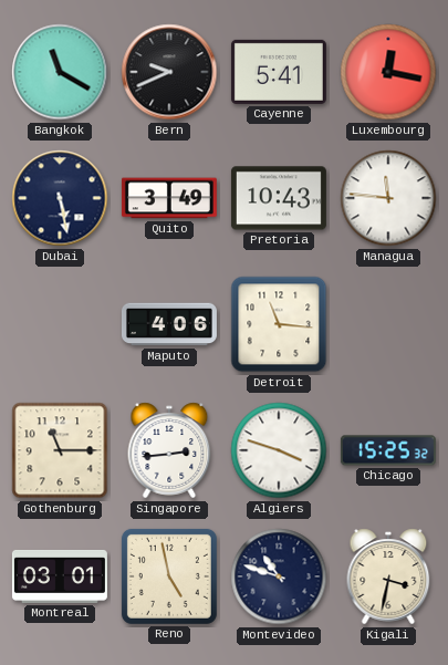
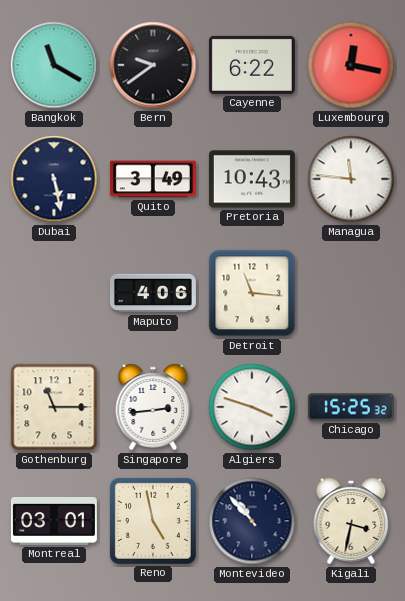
Bern: 9:41 -> 9:39 (153, 65)
Cayenne: 5:41 -> 6:22 (252, 65)
Montevideo: 10:48 -> 10:53 (252, 521)
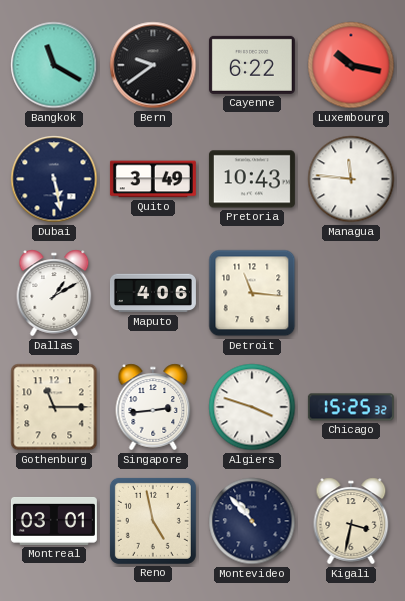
Luxembourg: 12:17 -> 10:17 (351, 65)
Dallas: none -> 1:10 (54, 293)
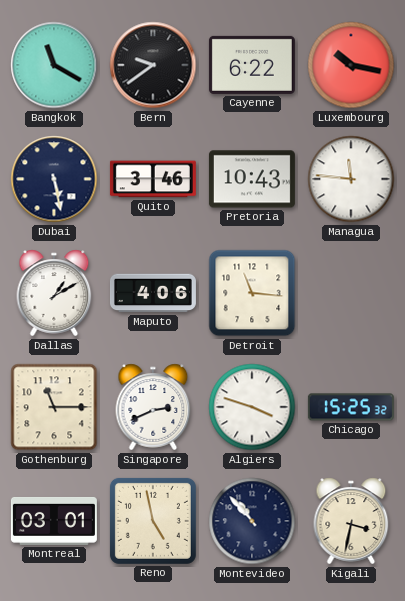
Quito: 3:49 -> 3:46 (153, 179)
Singapore: 2:44 -> 2:41 (153, 407)
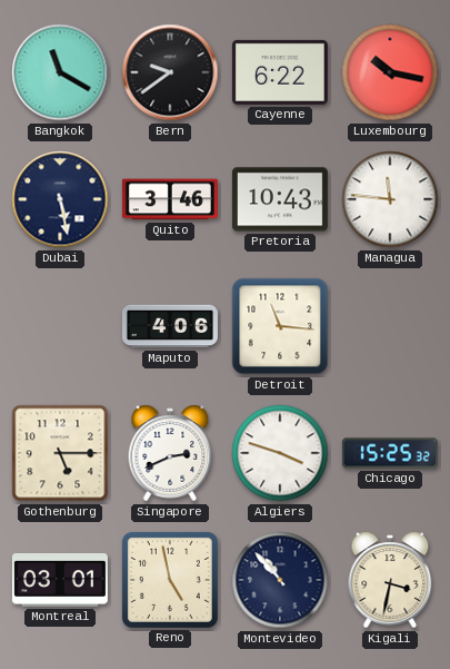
Dallas: 1:10 -> none (54, 293)
Gothenburg: 11:15 -> 5:15 (60, 453)
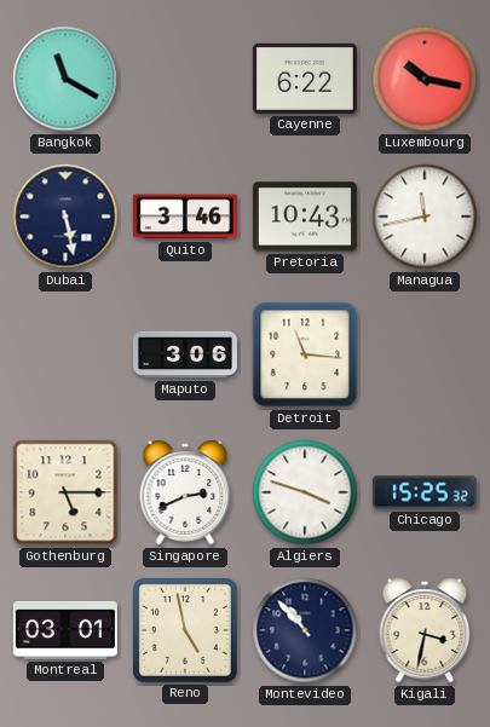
Bern: 9:39 -> none (170, 72)
Managua: 11:46 -> 11:43 (425, 217)
Maputo: 4:06 -> 3:06 (185, 354)
